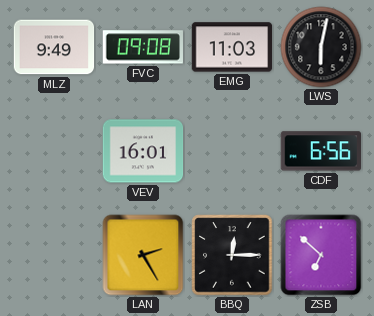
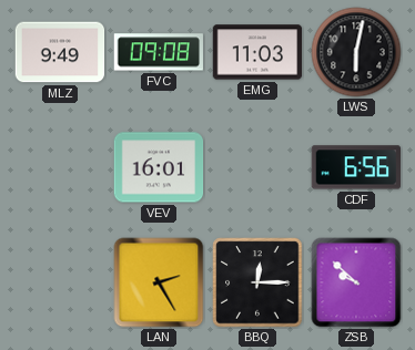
ZSB: 6:52 -> 9:52 (356, 282)
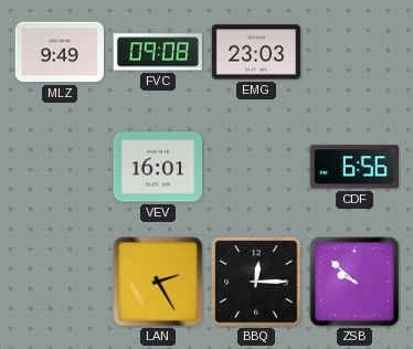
EMG: 11:03 -> 23:03 (256, 52)
LWS: 6:02 -> none (356, 52)
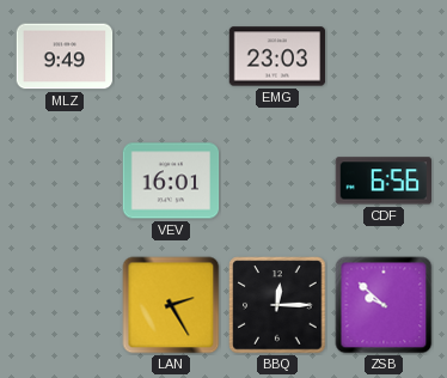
FVC: 09:08 -> none (157, 52)
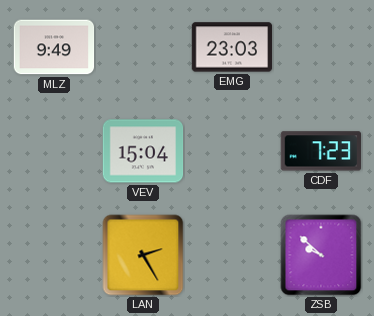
VEV: 16:01 -> 15:04 (143, 151)
CDF: 6:56 -> 7:23 (320, 151)
BBQ: 12:15 -> none (277, 305)
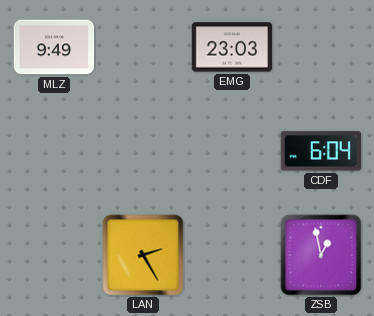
VEV: 15:04 -> none (143, 151)
CDF: 7:23 -> 6:04 (320, 151)
ZSB: 9:52 -> 12:58 (321, 255)
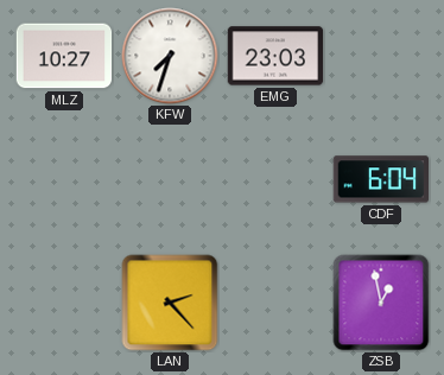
MLZ: 9:49 -> 10:27 (64, 56)
KFW: none -> 7:33 (170, 56)
LAN: 2:25 -> 2:23 (170, 303)
